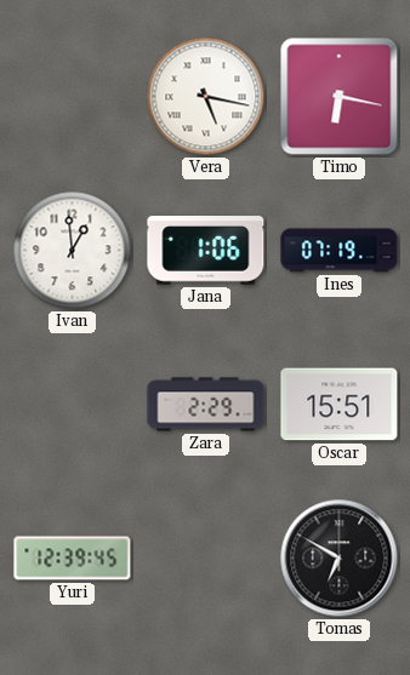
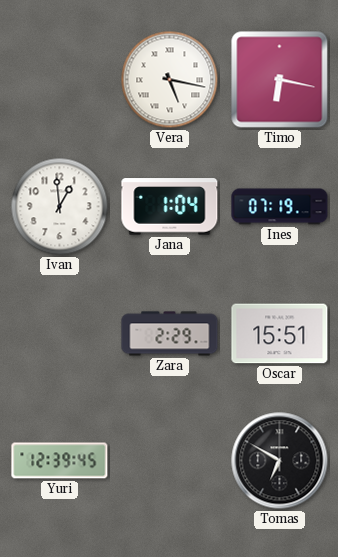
Jana: 1:06 -> 1:04 (170, 207)
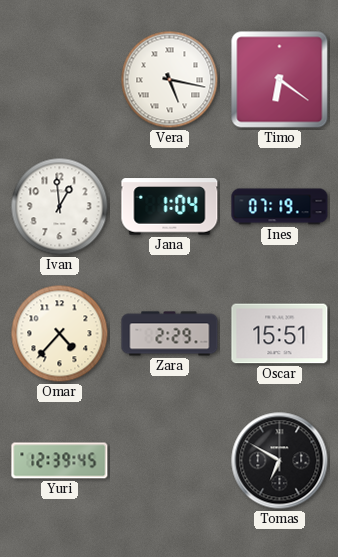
Timo: 6:17 -> 6:21 (280, 80)
Omar: none -> 4:37 (60, 334)
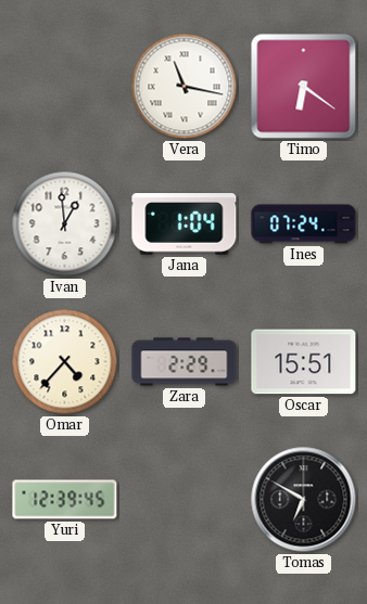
Vera: 5:17 -> 11:17 (185, 87)
Ines: 07:19 -> 07:24 (304, 224)
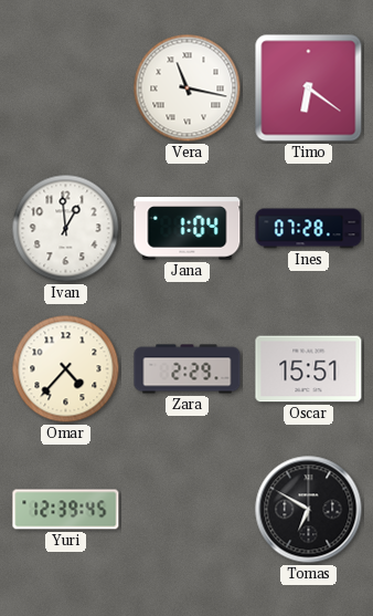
Ines: 07:24 -> 07:28 (309, 229)
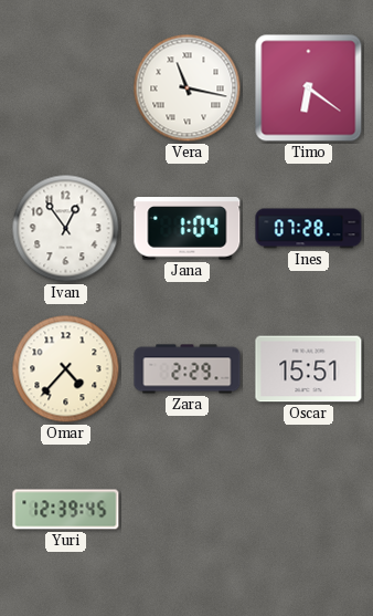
Ivan: 12:59 -> 12:54 (66, 229)
Tomas: 6:50 -> none (309, 510)
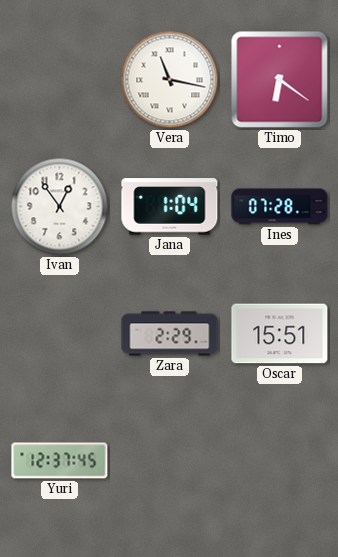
Omar: 4:37 -> none (66, 369)
Yuri: 12:39 -> 12:37 (60, 461)
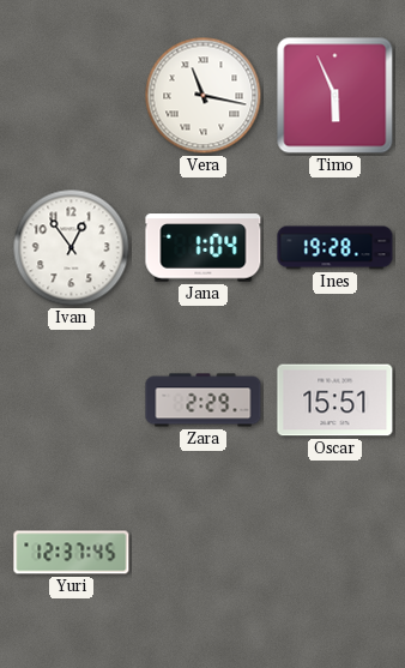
Timo: 6:21 -> 5:56 (336, 96)
Ines: 07:28 -> 19:28 (336, 248)
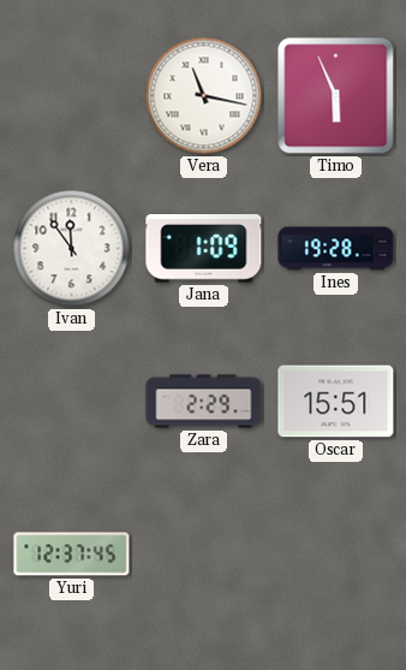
Ivan: 12:54 -> 11:54 (72, 249)
Jana: 1:04 -> 1:09 (204, 249)
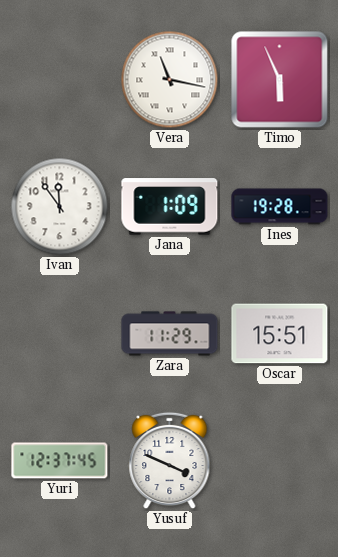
Zara: 2:29 -> 11:29 (170, 334)
Yusuf: none -> 3:49 (170, 461)
